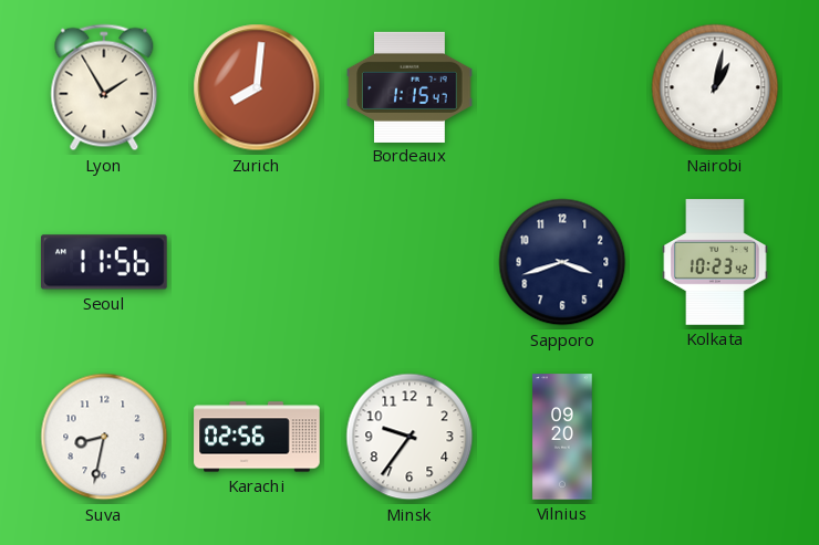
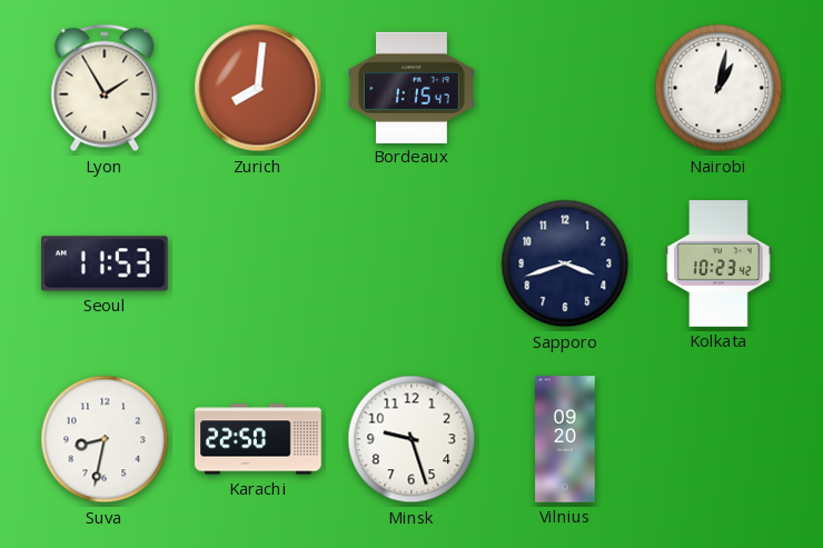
Seoul: 11:56 -> 11:53 (105, 263)
Karachi: 02:56 -> 22:50 (258, 439)
Minsk: 9:36 -> 9:27 (411, 439)
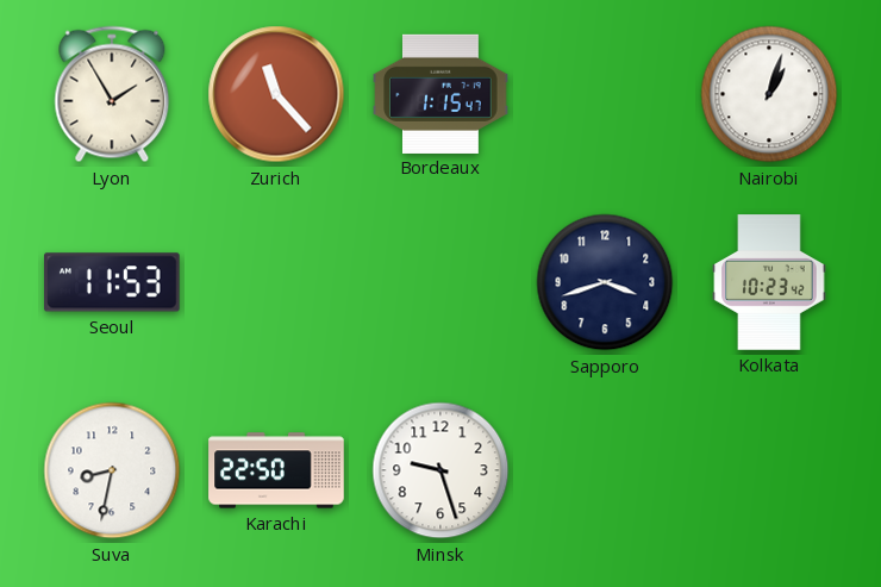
Zurich: 8:01 -> 11:23 (276, 94)
Nairobi: 1:02 -> 1:03 (769, 94)
Vilnius: 09:20 -> none (565, 439)
